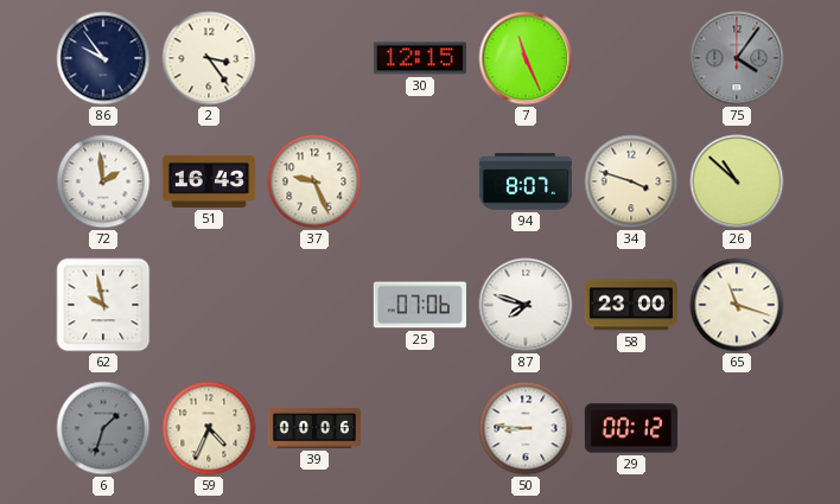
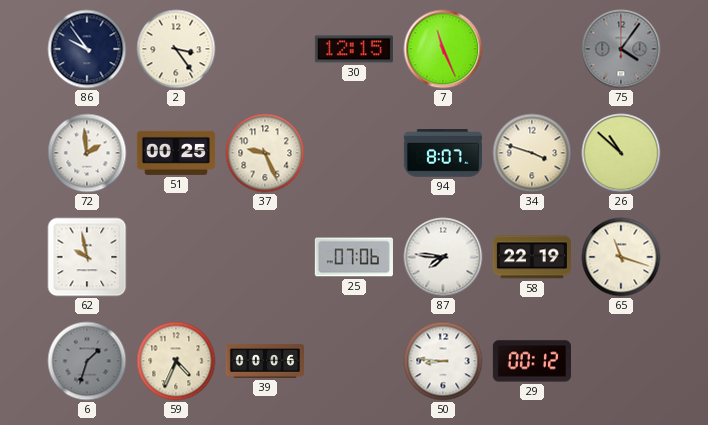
51: 16:43 -> 00:25 (176, 153)
87: 7:48 -> 7:46 (443, 257)
58: 23:00 -> 22:19 (532, 257)
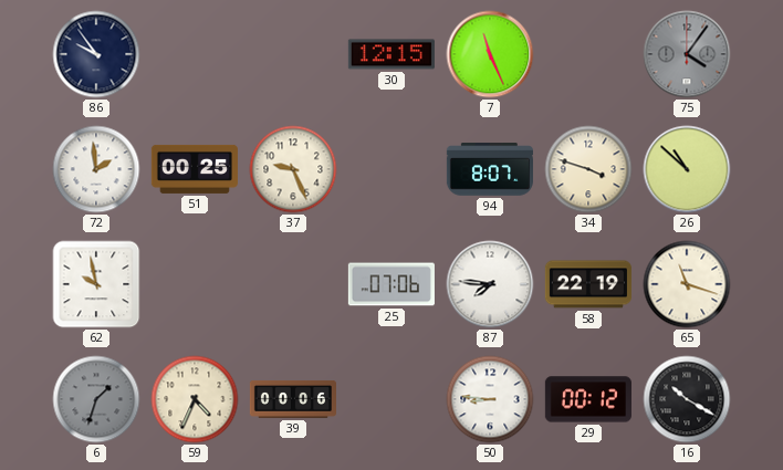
2: 3:24 -> none (176, 49)
16: none -> 10:20 (687, 399)
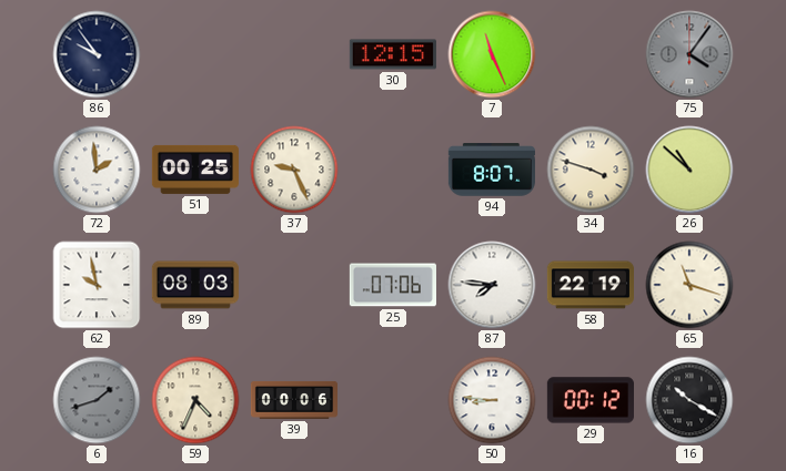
89: none -> 08:03 (195, 285)
6: 1:33 -> 1:42 (97, 400)
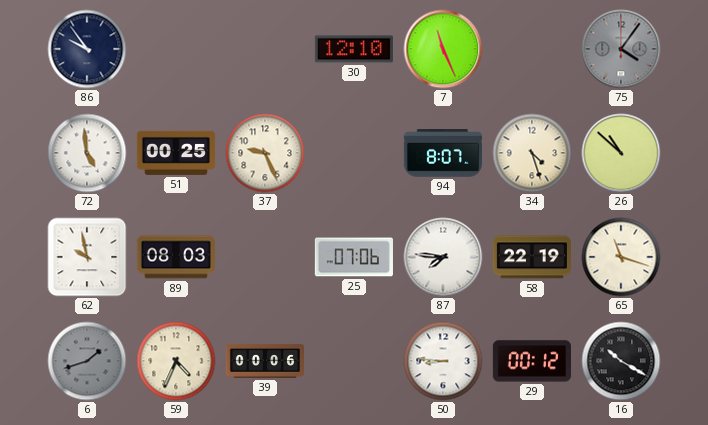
30: 12:15 -> 12:10 (354, 49)
72: 1:59 -> 4:59 (87, 153)
34: 3:48 -> 4:27 (532, 153)
